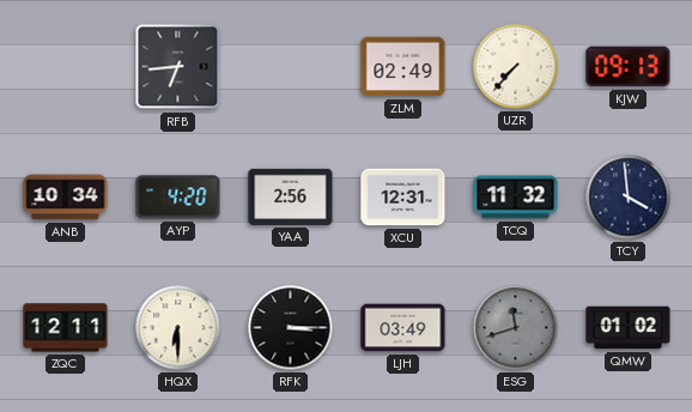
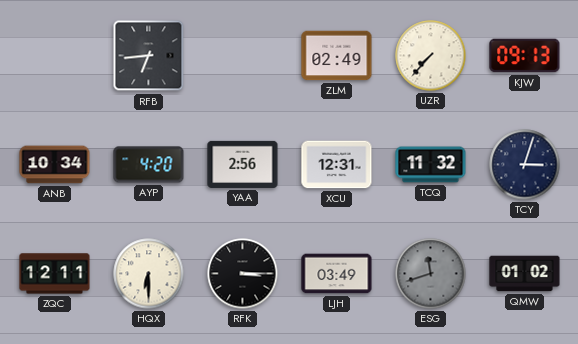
TCY: 3:59 -> 3:03 (525, 165)
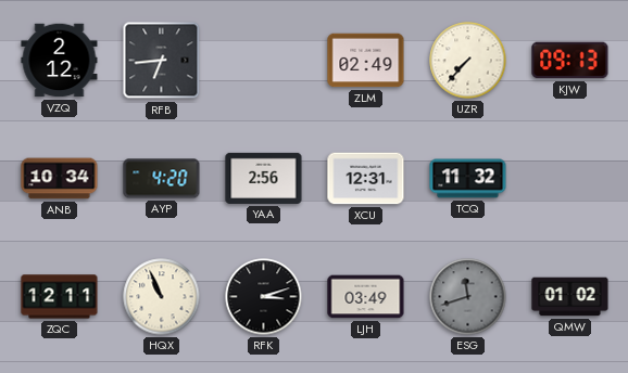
VZQ: none -> 2:12 (60, 61)
TCY: 3:03 -> none (525, 165)
HQX: 6:30 -> 10:56 (162, 297)
RFK: 3:15 -> 3:12 (264, 297)
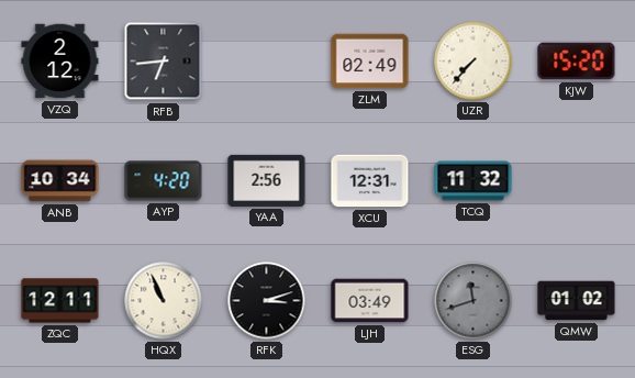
KJW: 09:13 -> 15:20 (577, 62)
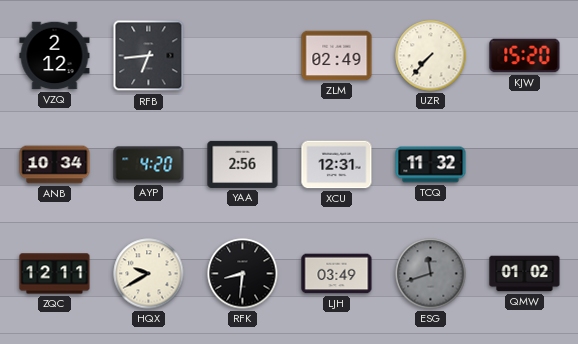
HQX: 10:56 -> 9:40 (149, 274)
RFK: 3:12 -> 8:31 (243, 274)
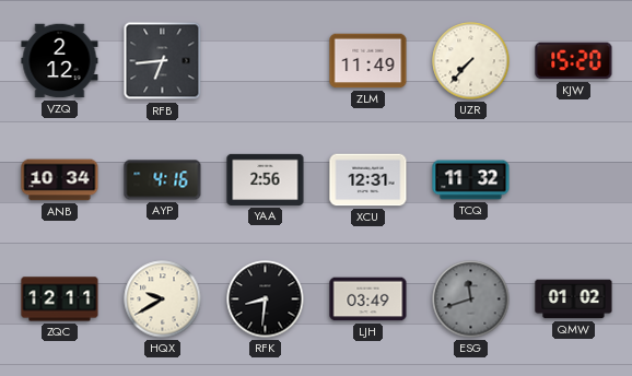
ZLM: 02:49 -> 11:49 (368, 61)
AYP: 4:20 -> 4:16 (163, 180)
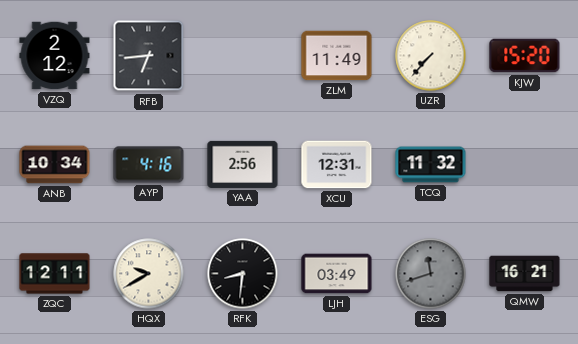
QMW: 01:02 -> 16:21 (525, 274)
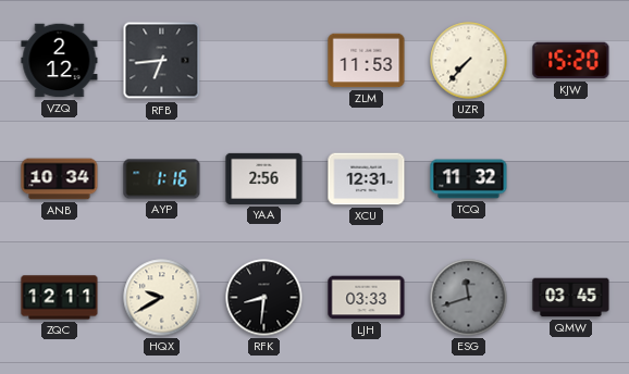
ZLM: 11:49 -> 11:53 (367, 61)
AYP: 4:16 -> 1:16 (162, 179)
LJH: 03:49 -> 03:33 (367, 298)
QMW: 16:21 -> 03:45 (571, 298)
